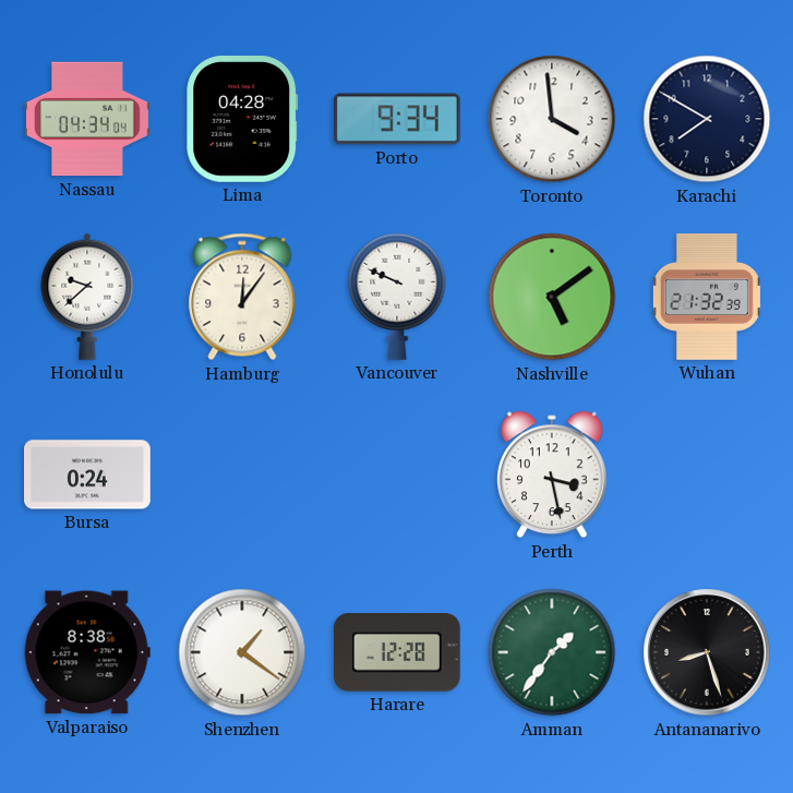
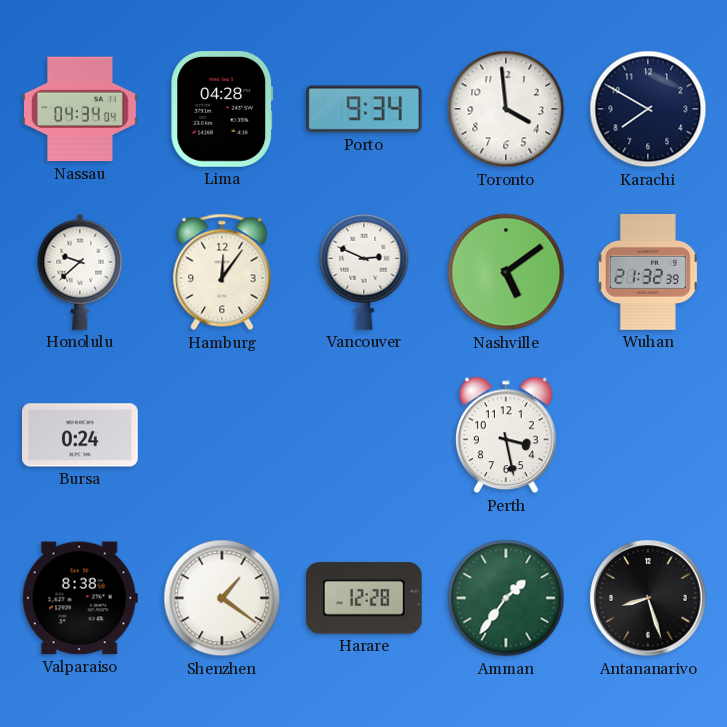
Vancouver: 9:49 -> 2:49 (364, 272)
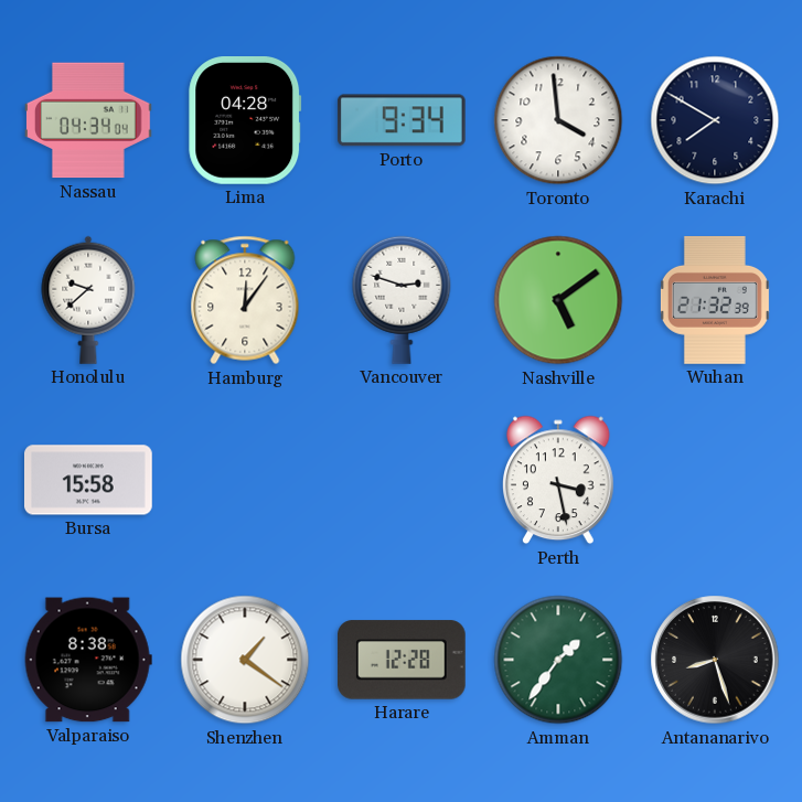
Vancouver: 2:49 -> 2:48 (402, 300)
Bursa: 0:24 -> 15:58 (89, 480)
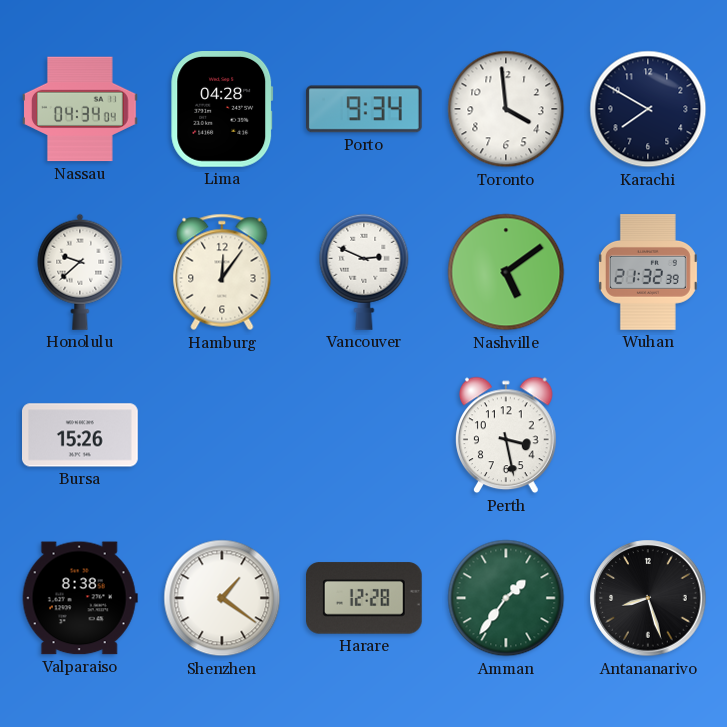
Vancouver: 2:48 -> 2:49 (364, 272)
Bursa: 15:58 -> 15:26 (81, 435)
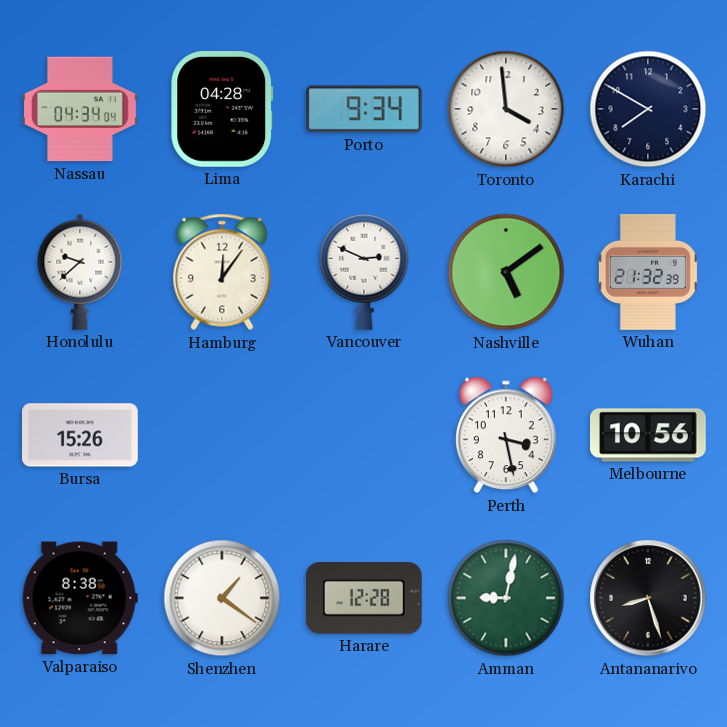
Melbourne: none -> 10:56 (649, 435)
Amman: 1:36 -> 9:02 (506, 598)
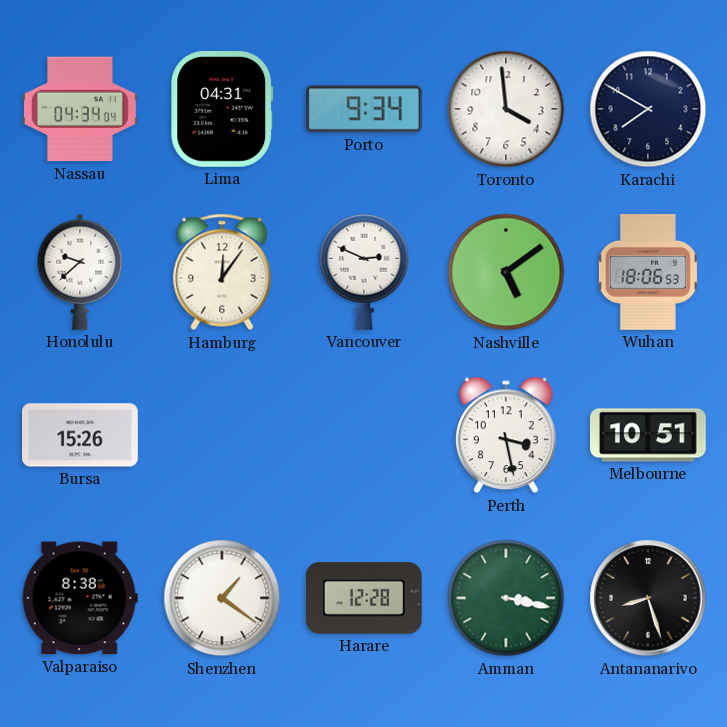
Lima: 04:28 -> 04:31 (222, 110)
Wuhan: 21:32 -> 18:06 (648, 273)
Melbourne: 10:56 -> 10:51 (649, 435)
Amman: 9:02 -> 3:17 (506, 598)
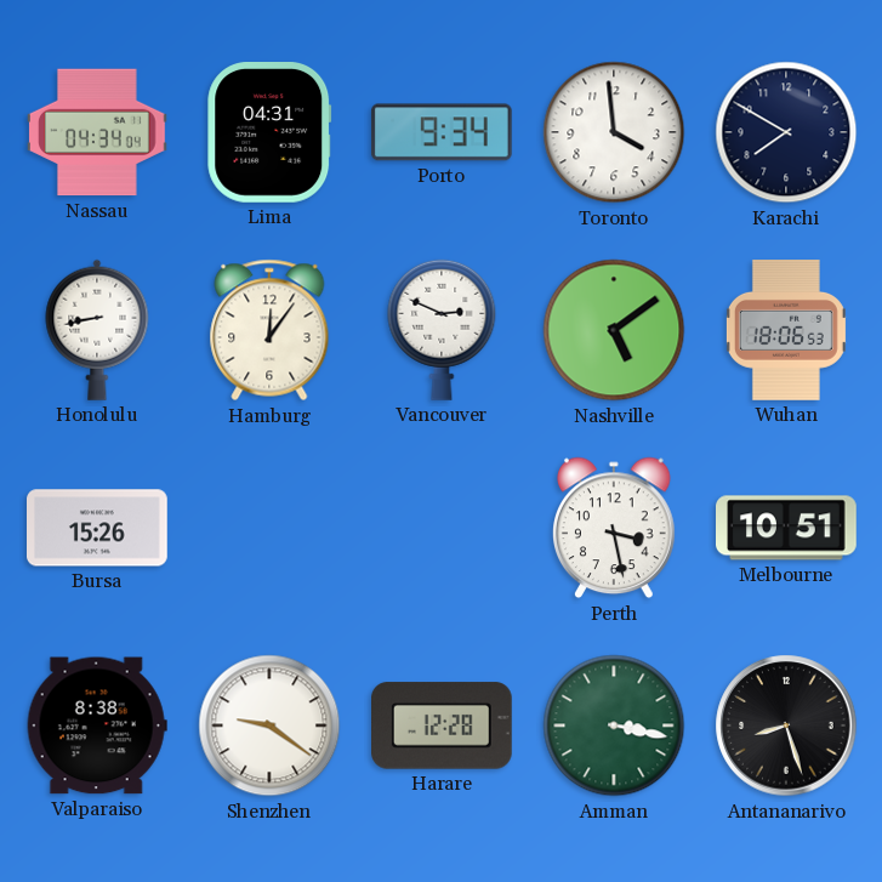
Honolulu: 9:38 -> 8:43 (97, 330)
Shenzhen: 1:21 -> 9:21 (269, 725)
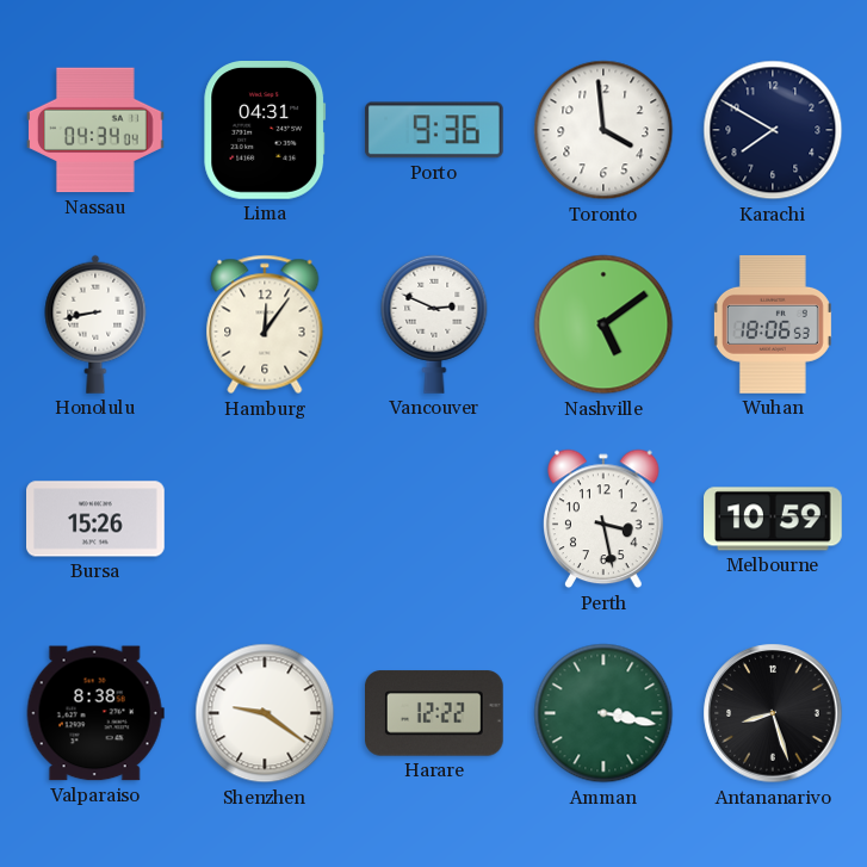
Porto: 9:34 -> 9:36 (434, 130)
Melbourne: 10:51 -> 10:59 (774, 519)
Harare: 12:28 -> 12:22 (435, 713)
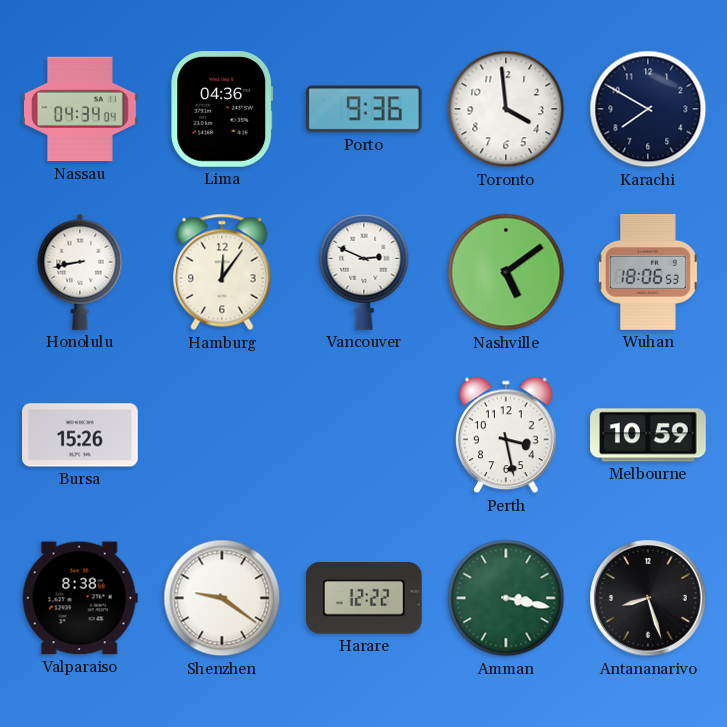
Lima: 04:31 -> 04:36 (222, 110)
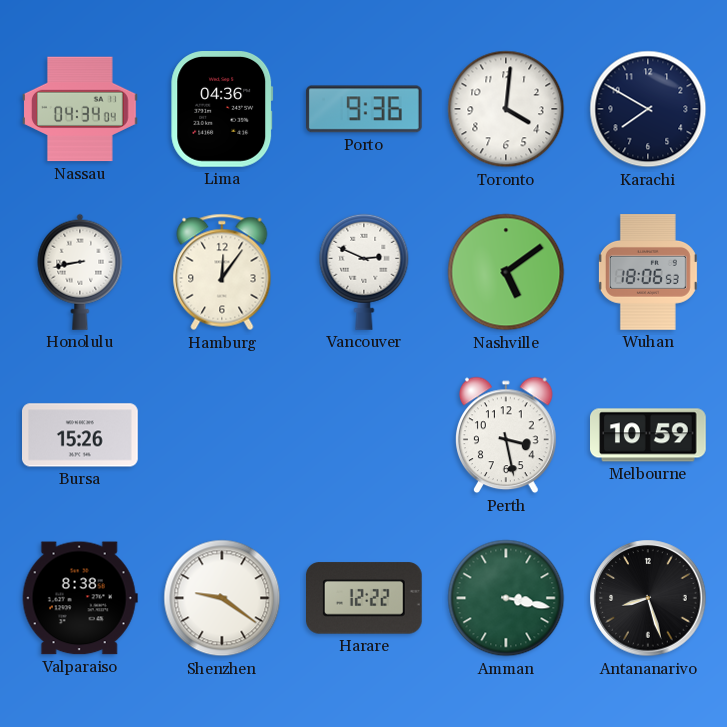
Toronto: 3:59 -> 4:01 (506, 109)
